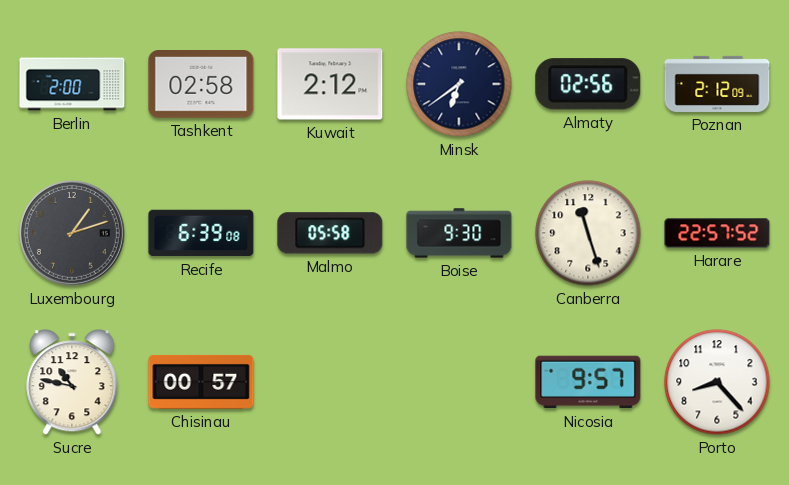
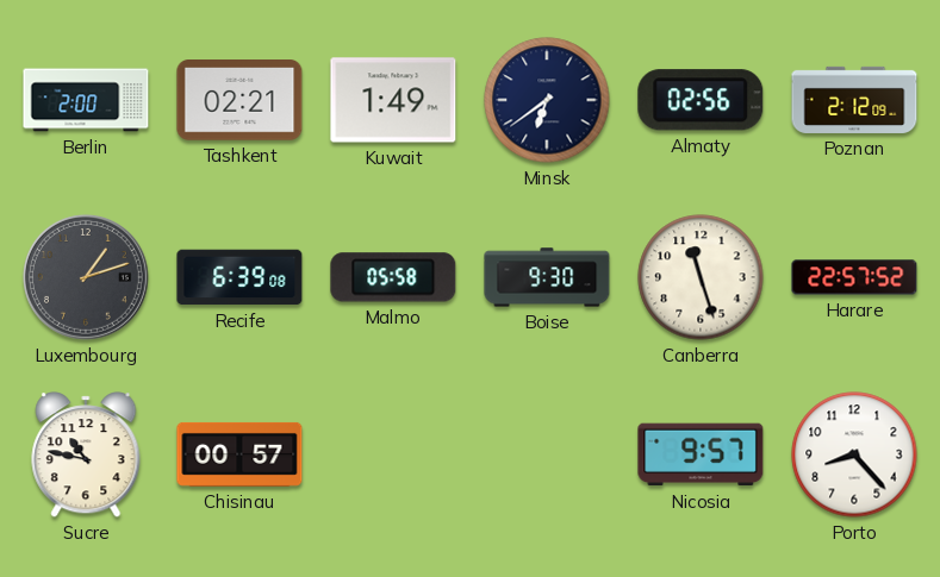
Tashkent: 02:58 -> 02:21 (239, 101)
Kuwait: 2:12 -> 1:49 (393, 100)
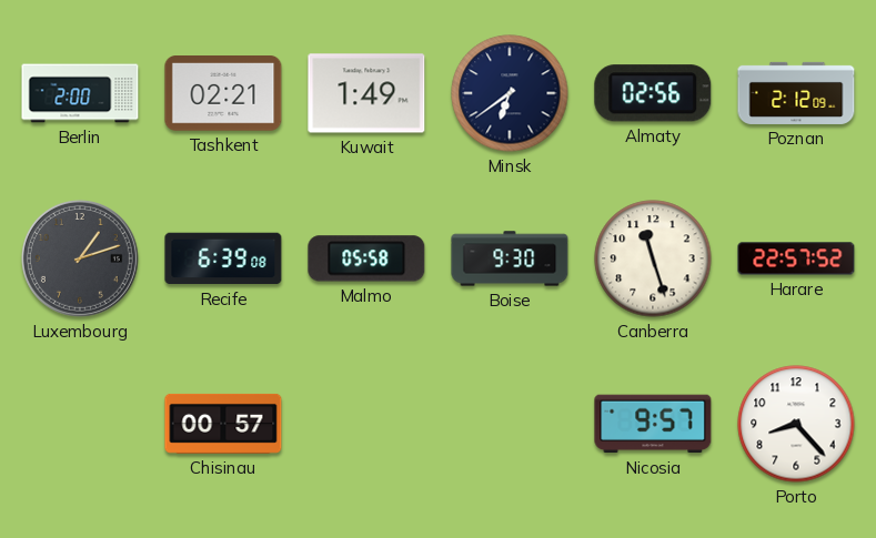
Sucre: 10:47 -> none (86, 454)
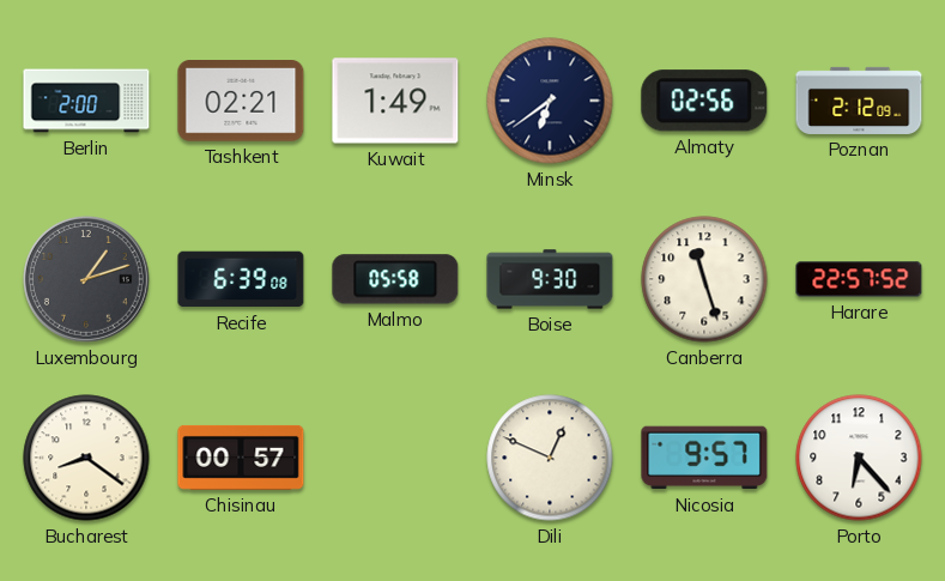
Bucharest: none -> 8:21 (86, 458)
Dili: none -> 12:49 (550, 458)
Porto: 8:23 -> 6:23 (859, 458)
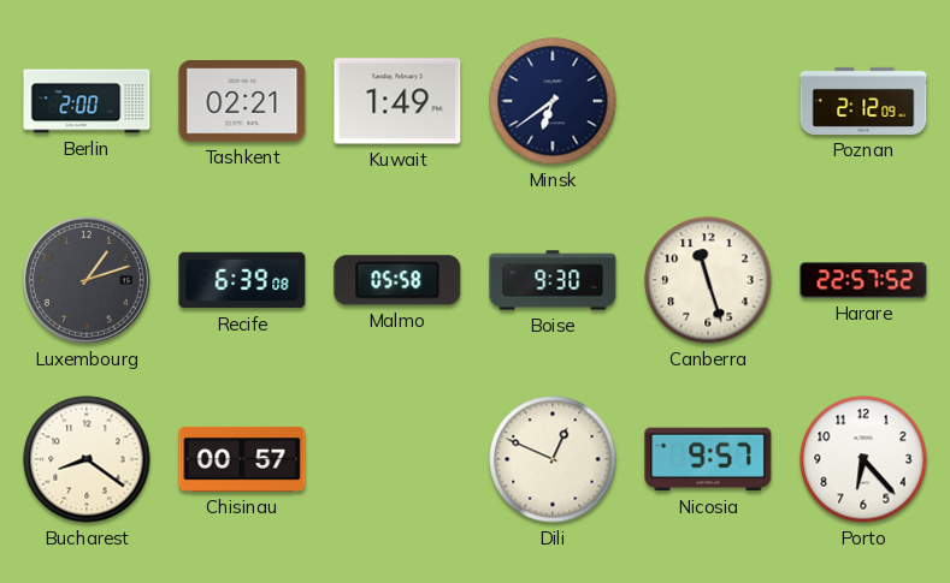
Almaty: 02:56 -> none (704, 101)
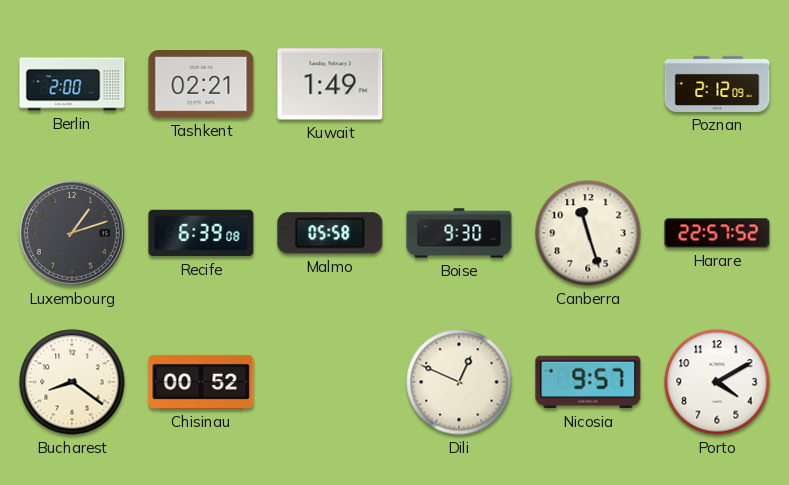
Minsk: 6:39 -> none (553, 101)
Chisinau: 00:57 -> 00:52 (201, 382)
Porto: 6:23 -> 4:10 (717, 382)
